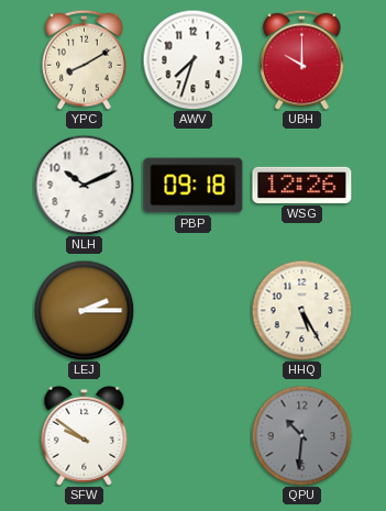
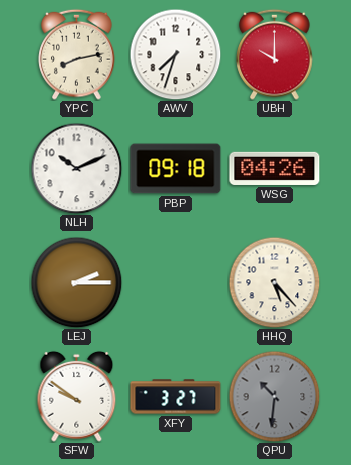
YPC: 8:10 -> 8:13 (77, 54)
WSG: 12:26 -> 04:26 (275, 168)
HHQ: 5:25 -> 5:23 (274, 282)
XFY: none -> 3:27 (176, 397)
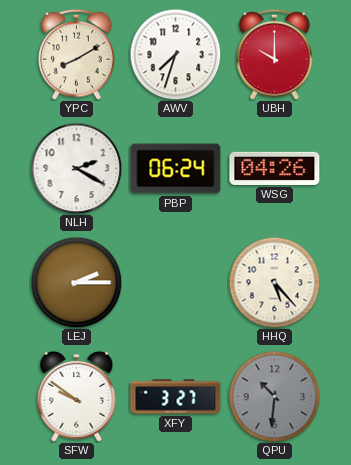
YPC: 8:13 -> 8:10 (77, 54)
NLH: 10:11 -> 2:20 (76, 168)
PBP: 09:18 -> 06:24 (176, 169)
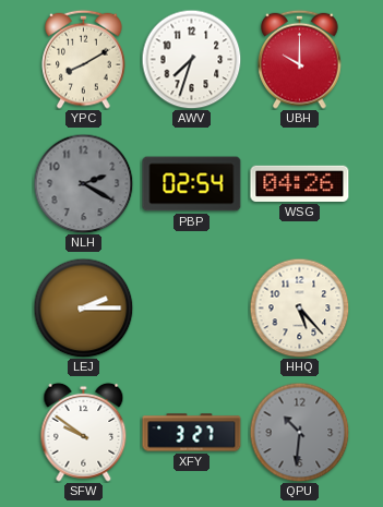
NLH dial: white -> grey (83, 183)
PBP: 06:24 -> 02:54 (192, 184)
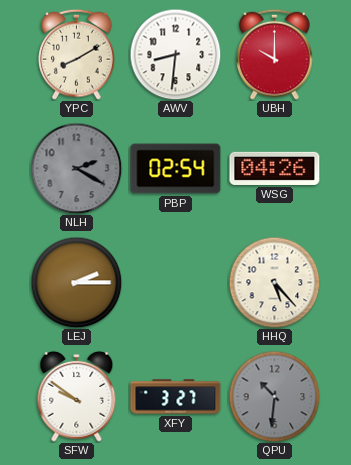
AWV: 7:33 -> 8:31 (175, 54)
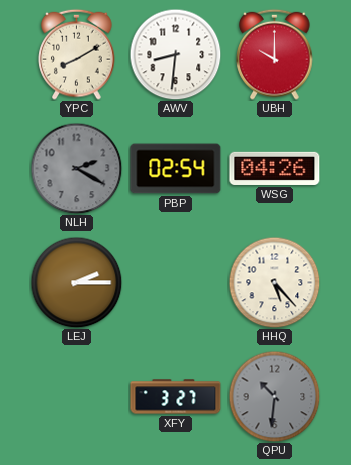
SFW: 9:51 -> none (77, 396)
